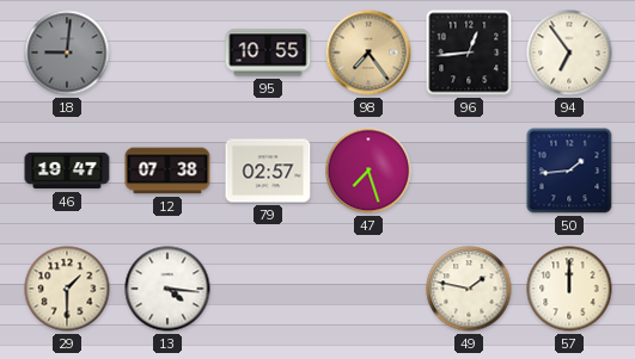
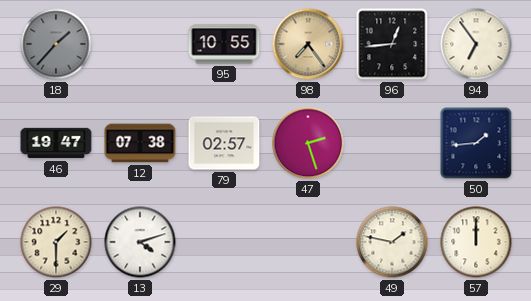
18: 9:01 -> 1:37 (56, 44)
47: 7:27 -> 2:27 (308, 143)
13: 4:16 -> 4:12 (140, 242)
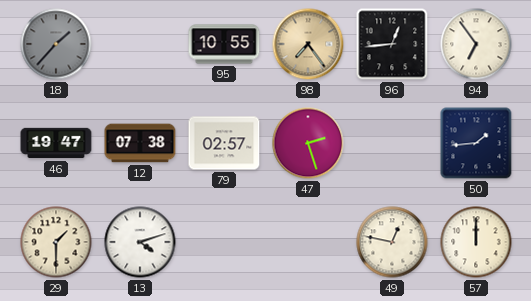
49: 1:47 -> 12:47 (392, 242)
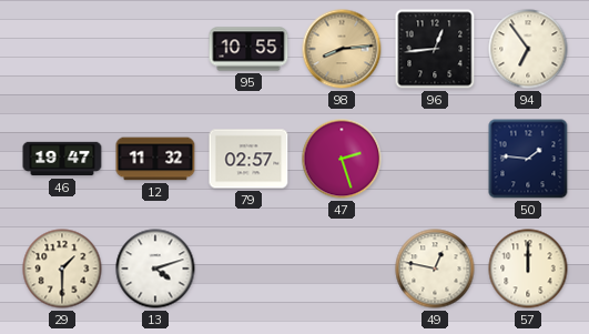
18: 1:37 -> none (56, 44)
98: 7:24 -> 8:14 (342, 49)
12: 07:38 -> 11:32 (155, 159)
50: 1:44 -> 1:46 (528, 159)
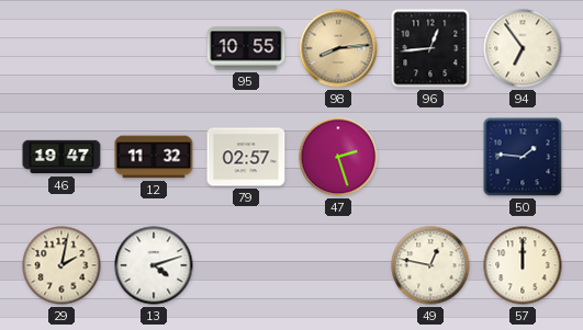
29: 1:30 -> 2:02 (61, 265)
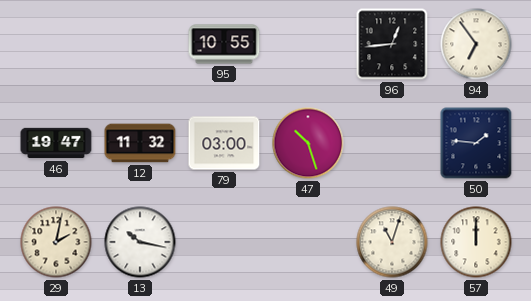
98: 8:14 -> none (338, 48)
79: 02:57 -> 03:00 (224, 143)
47: 2:27 -> 10:27 (308, 143)
13: 4:12 -> 10:17 (140, 242)
49: 12:47 -> 11:03 (392, 242)
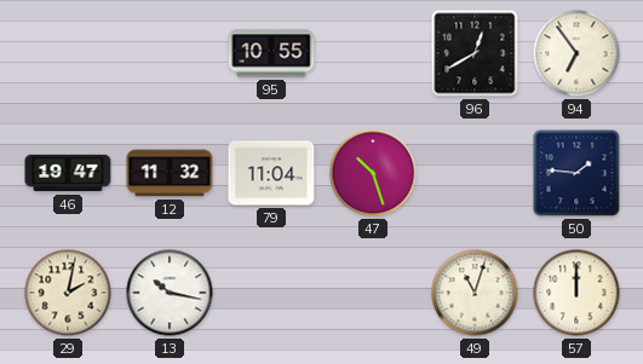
96: 12:44 -> 12:40 (475, 53)
79: 03:00 -> 11:04 (271, 173)
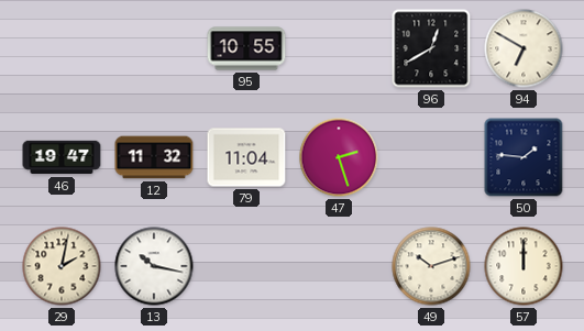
94: 6:54 -> 6:50 (524, 48)
47: 10:27 -> 2:27 (339, 157)
49: 11:03 -> 10:12 (431, 266)
